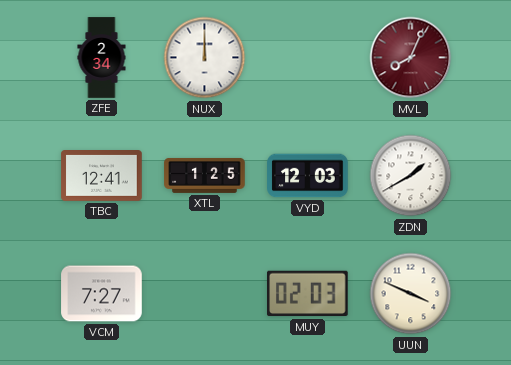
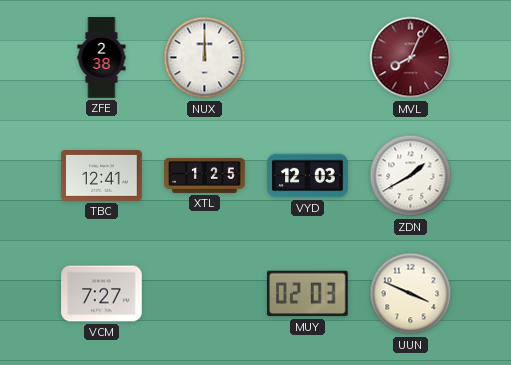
ZFE: 2:34 -> 2:38 (102, 58)
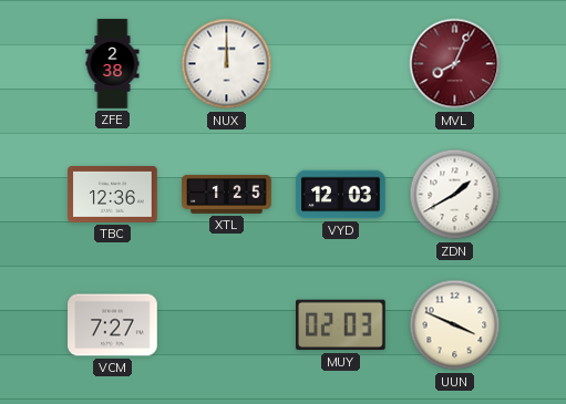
TBC: 12:41 -> 12:36 (113, 195)
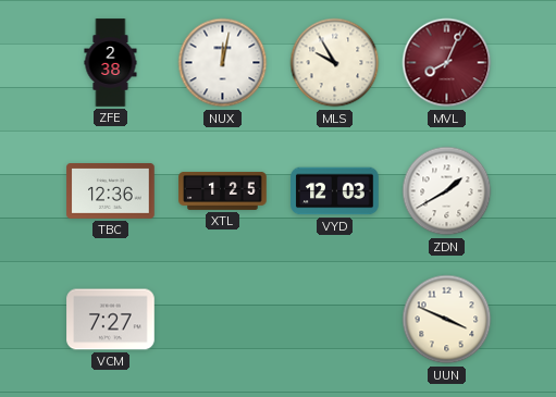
NUX: 12:00 -> 12:02 (223, 63)
MLS: none -> 9:55 (335, 63)
MUY: 02:03 -> none (341, 325)
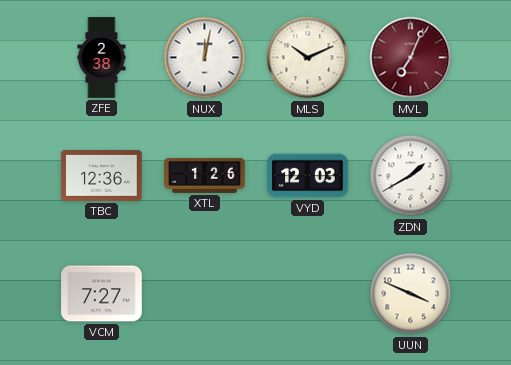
MLS: 9:55 -> 10:11 (308, 58)
MVL: 8:04 -> 7:04 (411, 58)
XTL: 1:25 -> 1:26 (205, 175)
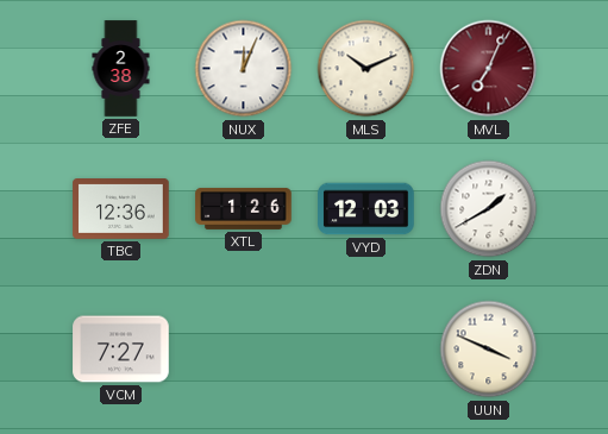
NUX: 12:02 -> 12:04 (244, 69)
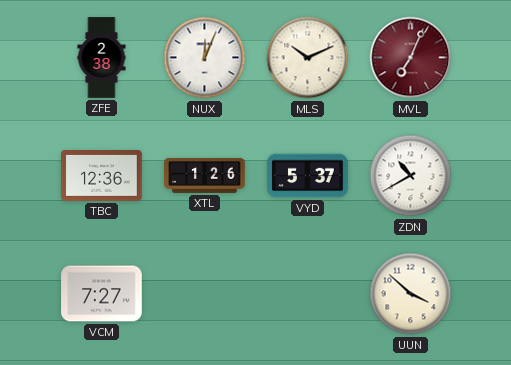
VYD: 12:03 -> 5:37 (308, 176)
ZDN: 1:40 -> 10:40 (411, 176)
UUN: 3:49 -> 3:52 (411, 294)
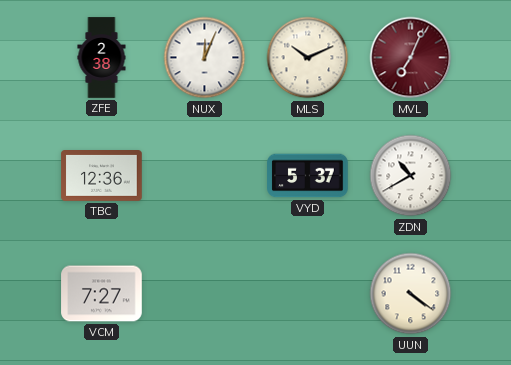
XTL: 1:26 -> none (205, 175)
UUN: 3:52 -> 4:21 (411, 294)
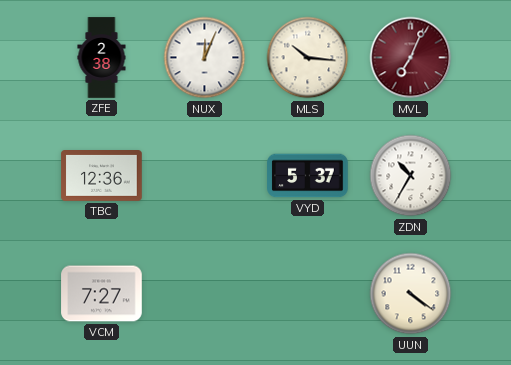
MLS: 10:11 -> 10:16 (308, 58)
ZDN: 10:40 -> 10:35 (411, 176)
